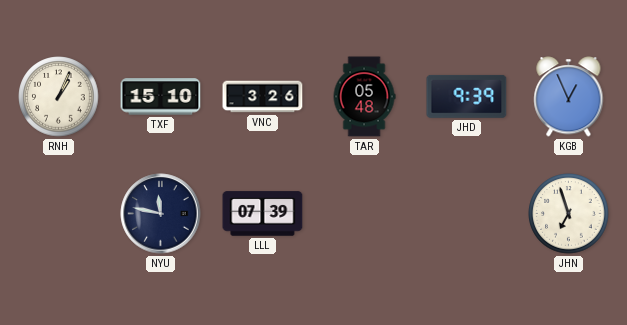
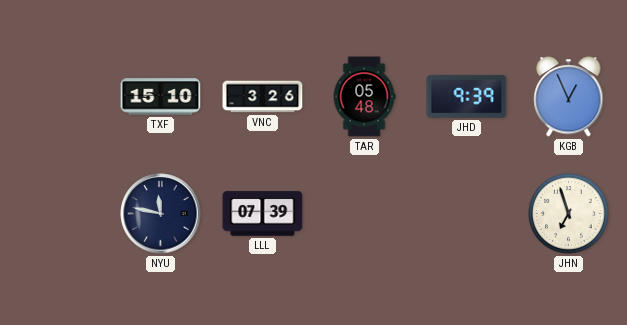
RNH: 1:04 -> none (59, 97)
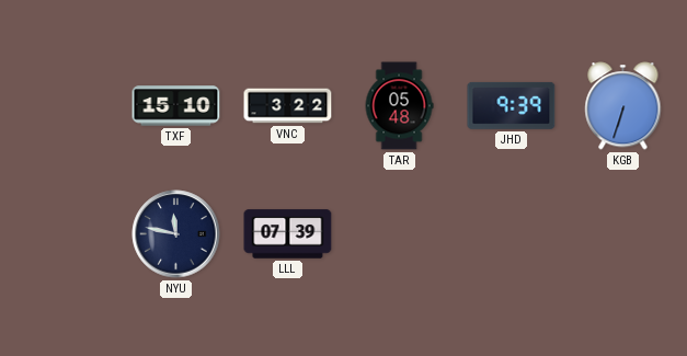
VNC: 3:26 -> 3:22 (288, 106)
KGB: 12:56 -> 6:33 (623, 106)
JHN: 6:57 -> none (569, 214)
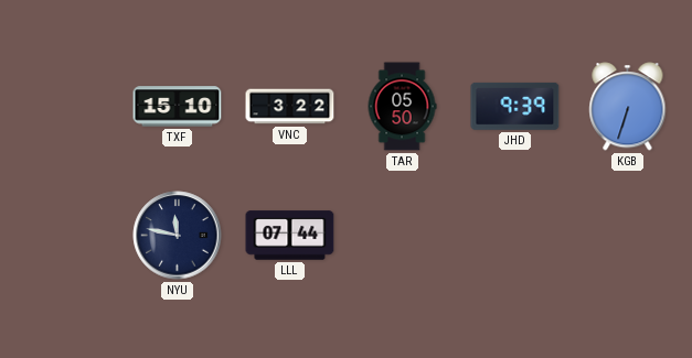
TAR: 05:48 -> 05:50 (402, 107)
LLL: 07:39 -> 07:44 (290, 236)
